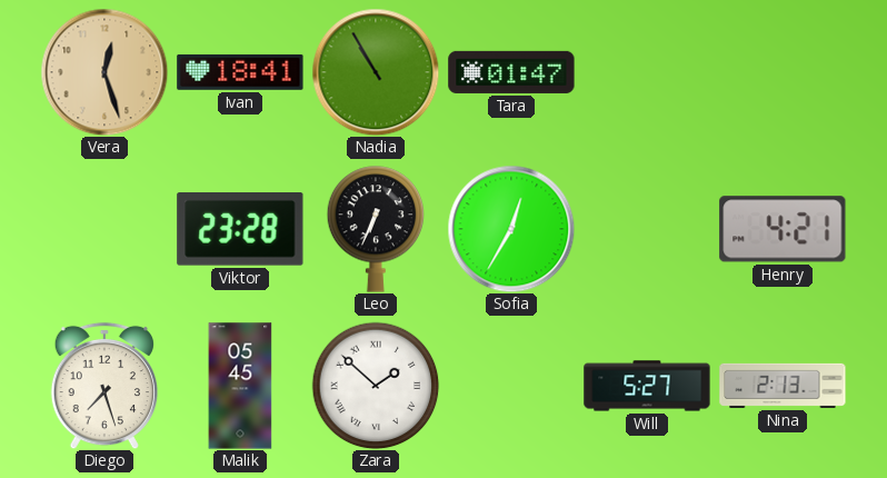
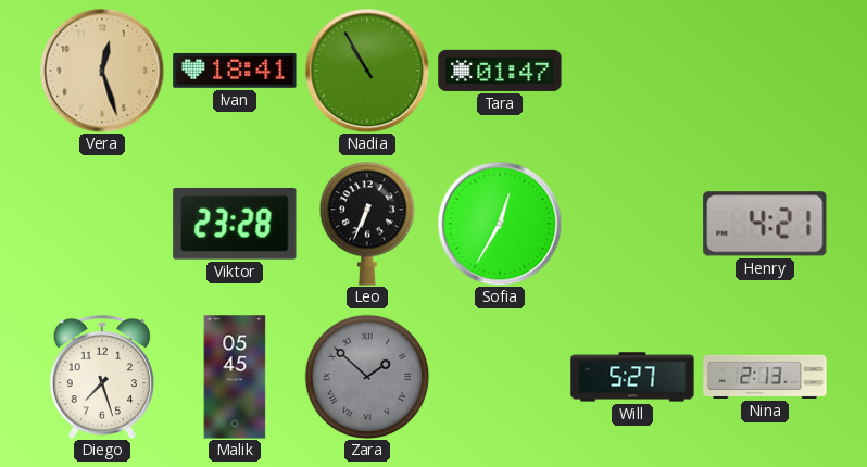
Zara dial: white -> grey (367, 377)
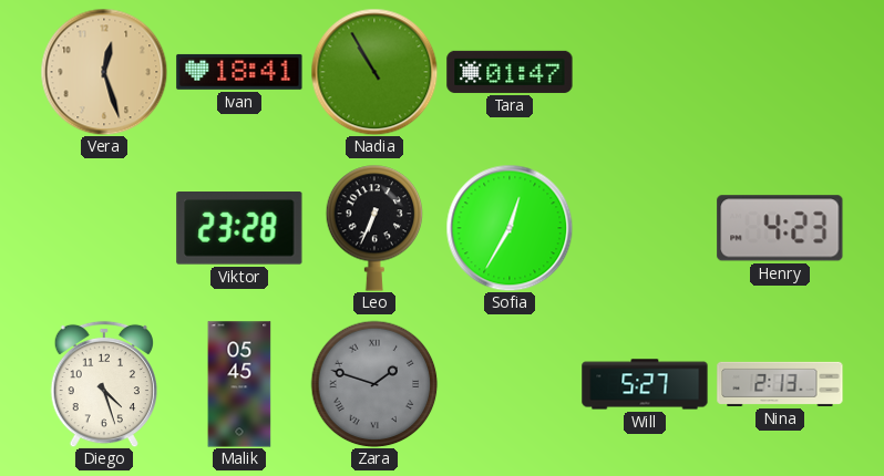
Henry: 4:21 -> 4:23 (780, 228)
Diego: 7:27 -> 4:27 (104, 384)
Zara: 1:52 -> 1:48 (374, 384)
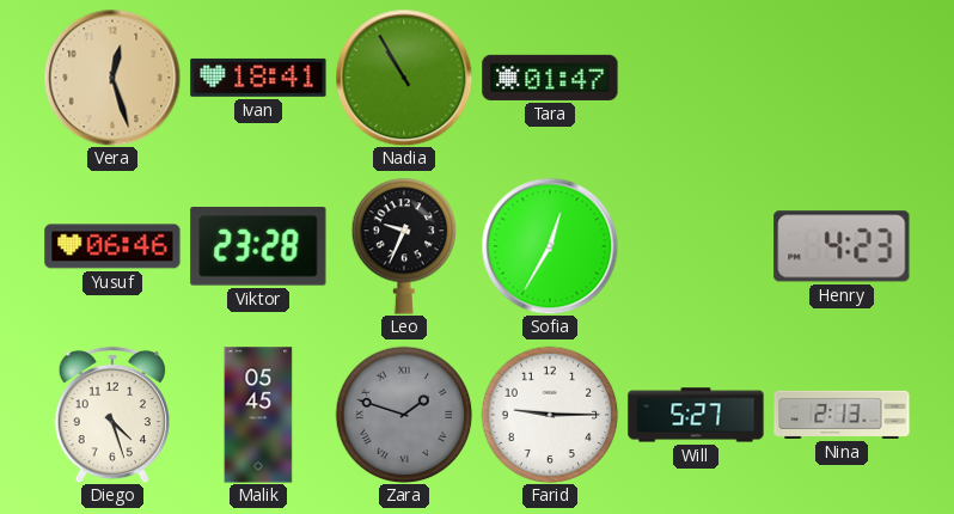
Yusuf: none -> 06:46 (112, 246)
Leo: 6:34 -> 9:34 (404, 246)
Farid: none -> 9:15 (550, 415)
